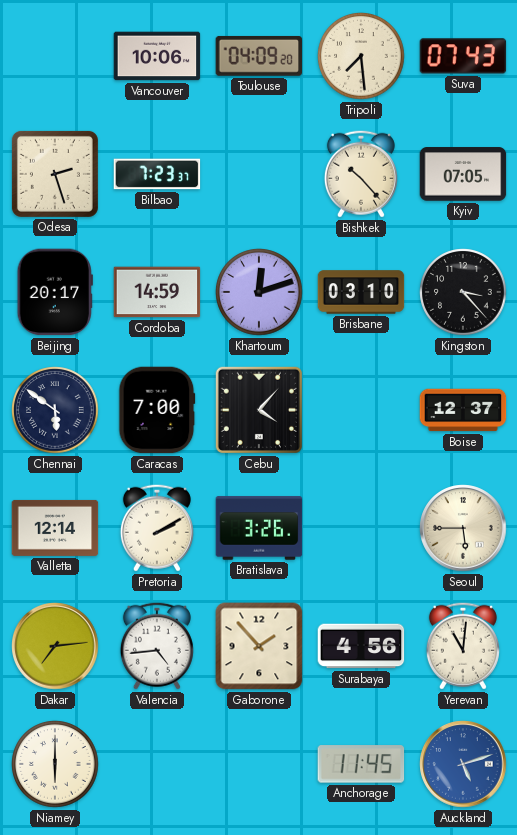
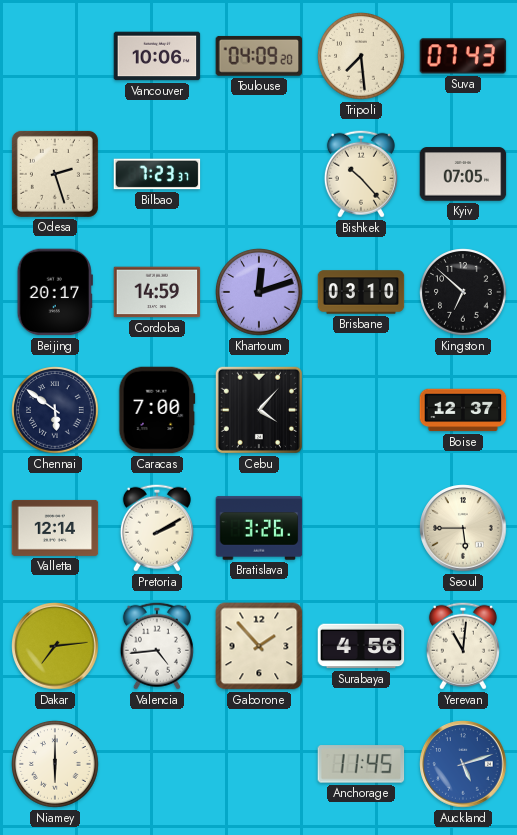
Kingston: 3:23 -> 6:52 (463, 292)
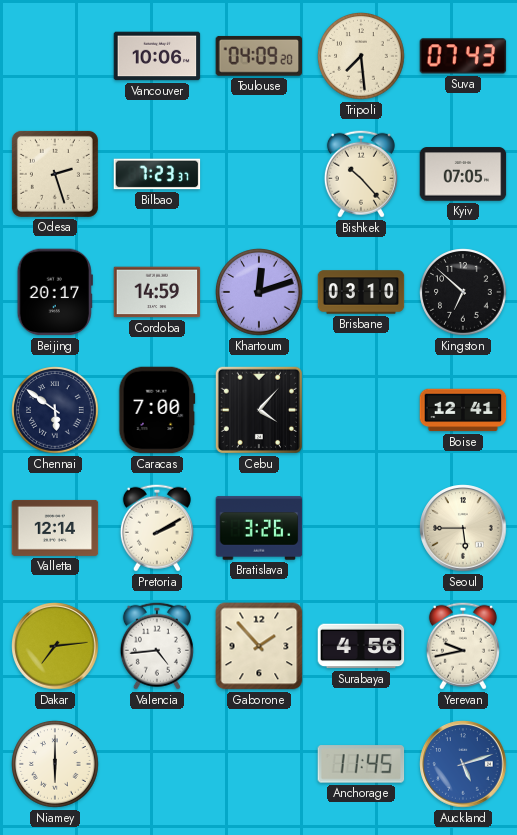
Boise: 12:37 -> 12:41 (463, 410)
Yerevan: 11:01 -> 9:43 (463, 646)
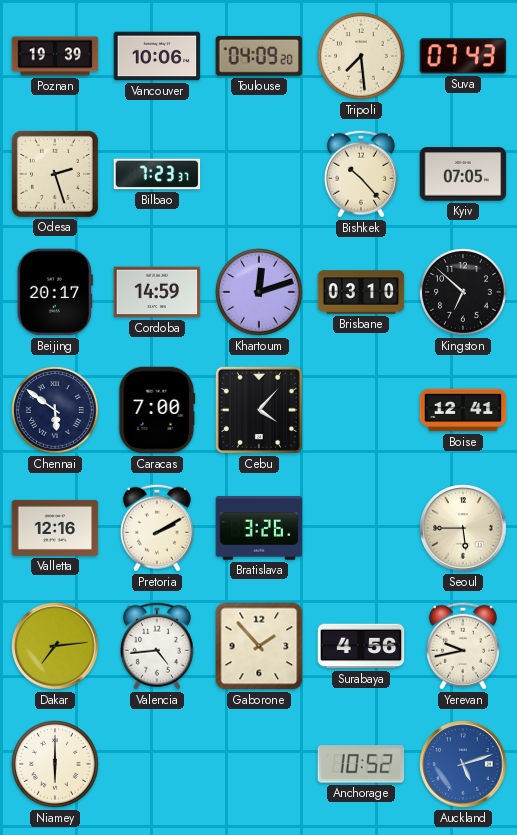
Poznan: none -> 19:39 (55, 56)
Valletta: 12:14 -> 12:16 (55, 528)
Anchorage: 11:45 -> 10:52 (361, 764)
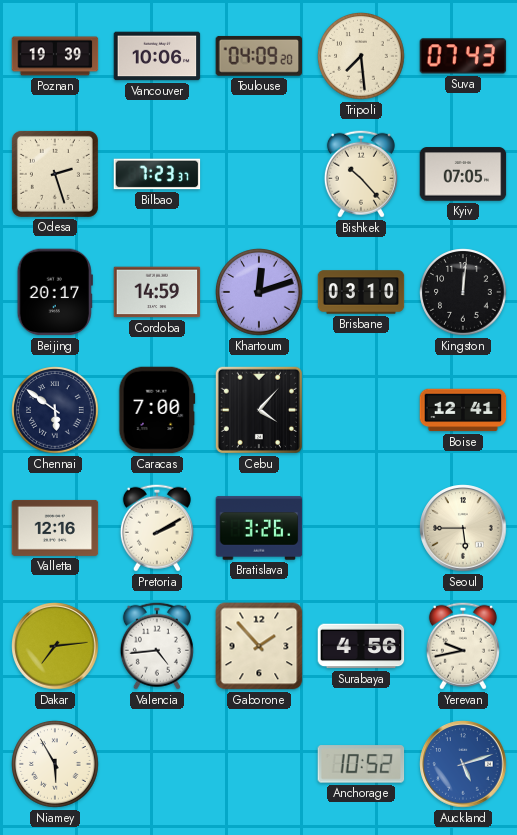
Kingston: 6:52 -> 12:01 (463, 292)
Niamey: 6:00 -> 5:55 (55, 764)
